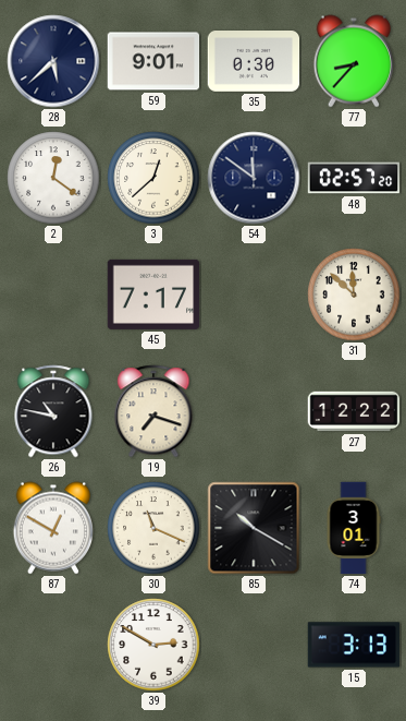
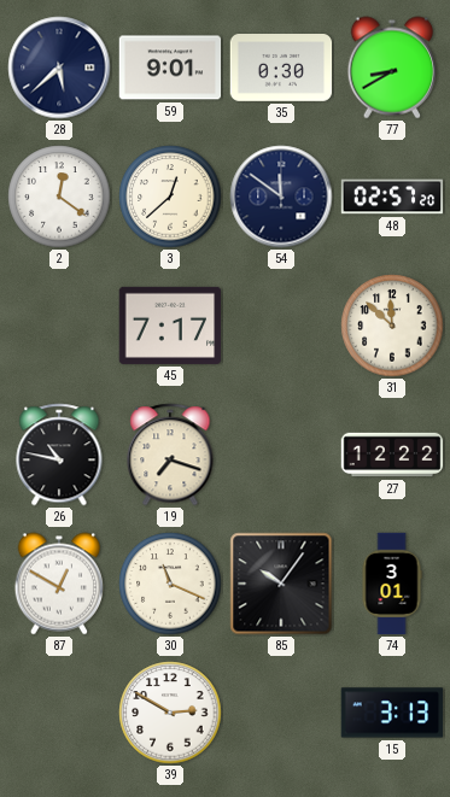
77: 8:37 -> 8:40 (392, 68)
85: 10:20 -> 10:06 (281, 584)
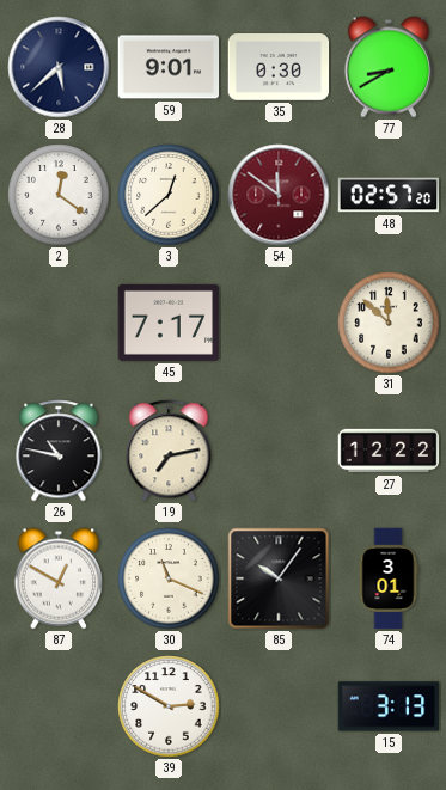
54 dial: navy -> burgundy (279, 195)
19: 7:18 -> 7:13 (169, 451)
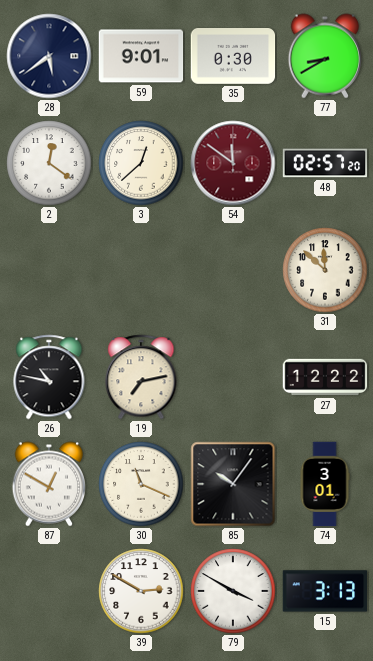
28: 5:38 -> 5:39 (49, 56)
45: 7:17 -> none (169, 323)
79: none -> 3:50 (233, 591)
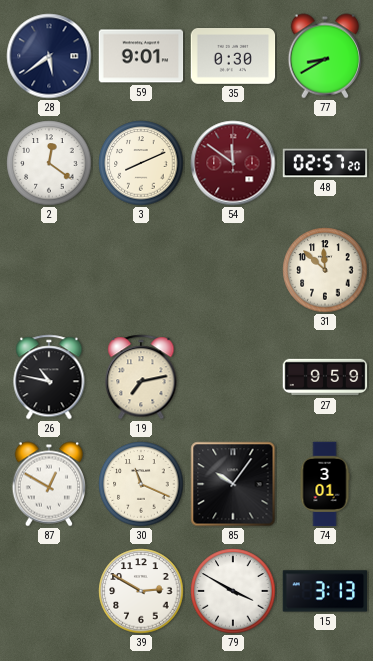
3: 12:38 -> 8:11 (141, 163)
27: 12:22 -> 9:59 (325, 377)
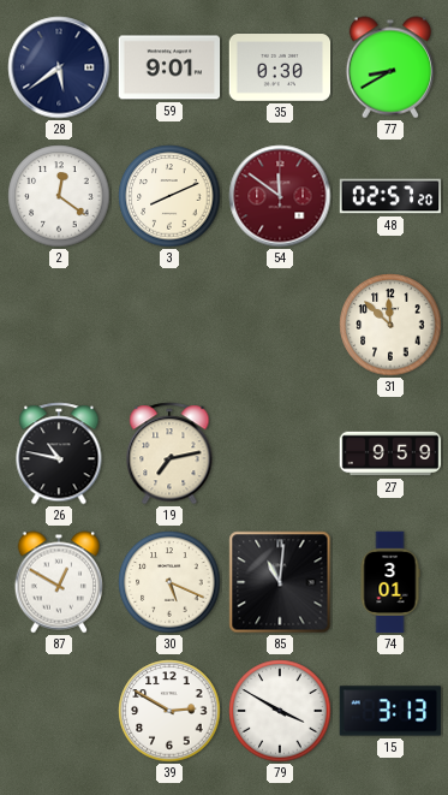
30: 11:19 -> 5:19 (169, 582)
85: 10:06 -> 11:01 (280, 582)
